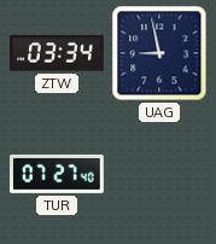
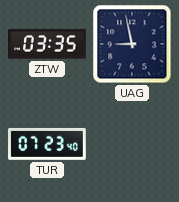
ZTW: 03:34 -> 03:35 (48, 44)
TUR: 07:27 -> 07:23 (48, 144)
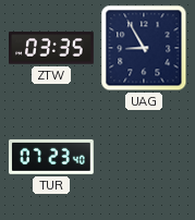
UAG: 8:58 -> 8:55 (144, 48)
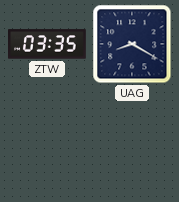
UAG: 8:55 -> 8:20 (132, 44)
TUR: 07:23 -> none (52, 157)
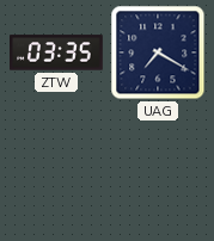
UAG: 8:20 -> 7:20 (158, 52)
